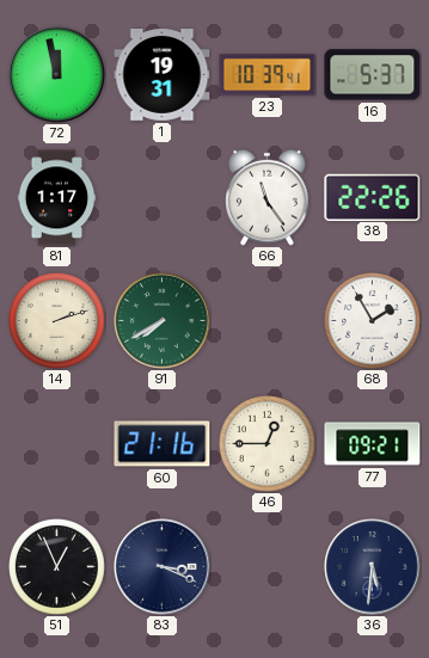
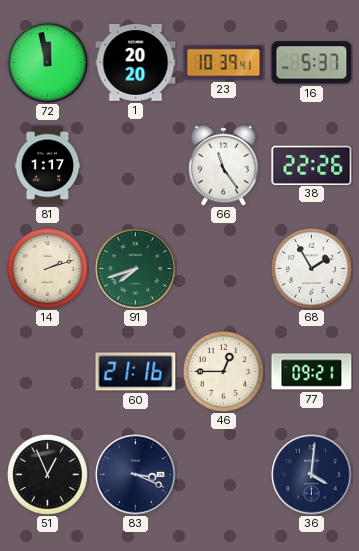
1: 19:31 -> 20:20 (136, 63)
91: 7:40 -> 7:42 (136, 269)
36: 5:31 -> 4:01 (312, 475)
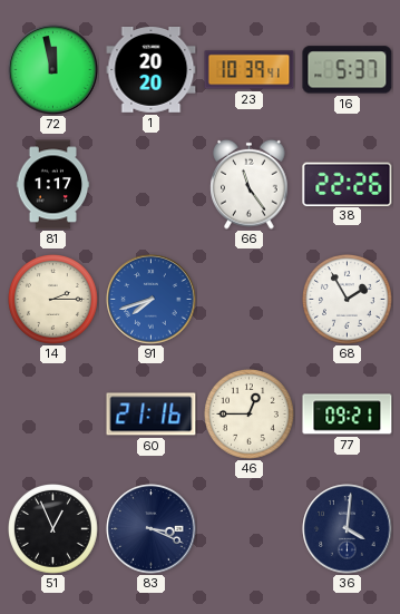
14: 2:12 -> 2:15 (53, 300)
91 dial: green -> blue (152, 300)
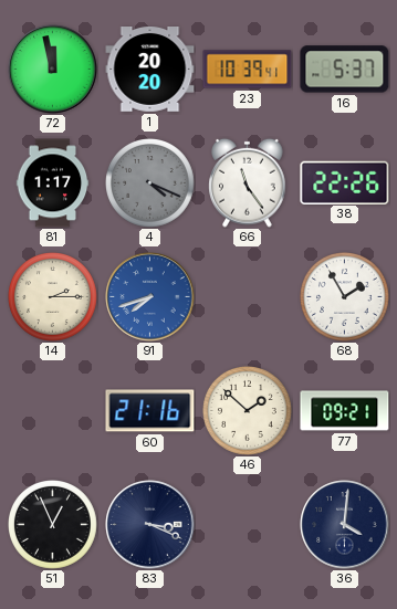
4: none -> 4:19 (150, 183)
46: 12:45 -> 1:52 (248, 411)
